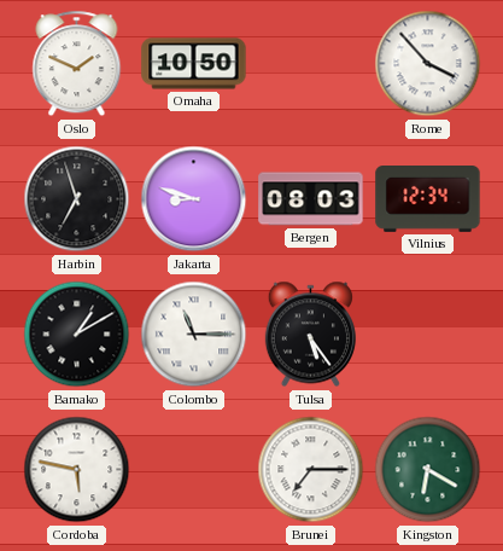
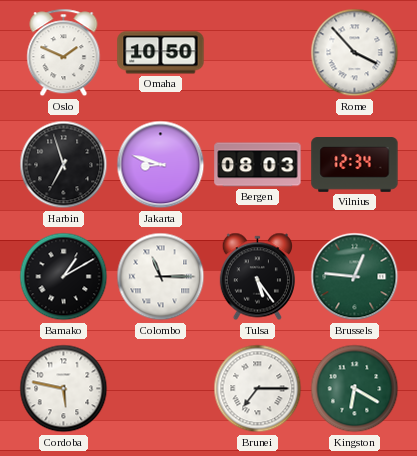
Brussels: none -> 12:46 (355, 277)
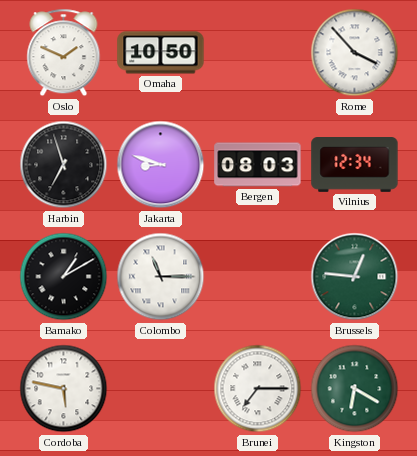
Tulsa: 5:24 -> none (257, 277)
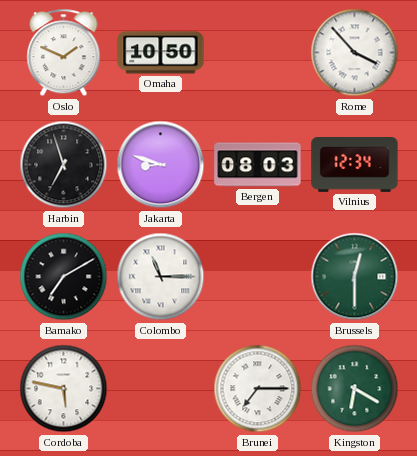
Bamako: 1:10 -> 7:10 (64, 277)
Brussels: 12:46 -> 12:30 (355, 277)
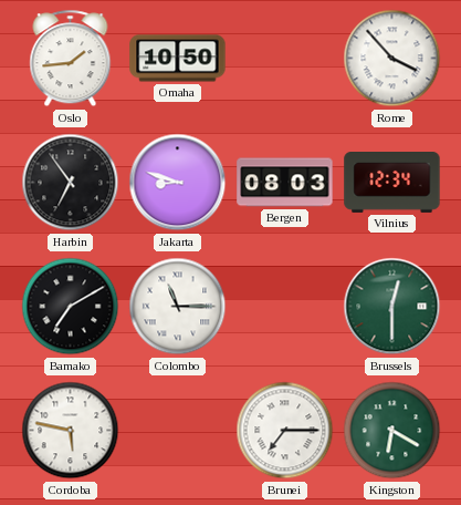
Oslo: 1:49 -> 1:44 (71, 59)
Harbin: 6:57 -> 6:54 (71, 183)
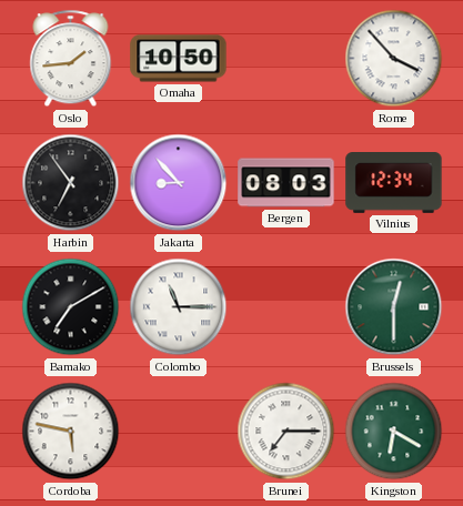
Jakarta: 8:48 -> 8:53 (179, 183)
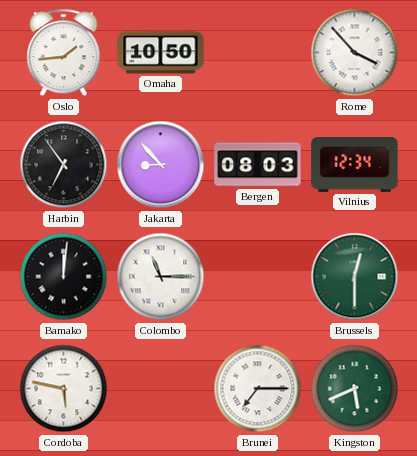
Bamako: 7:10 -> 12:01 (64, 277)
Kingston: 6:20 -> 5:41 (355, 389)
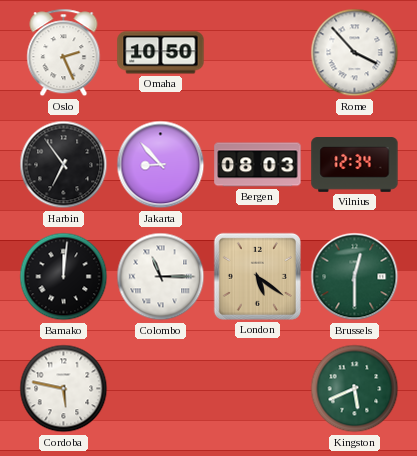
Oslo: 1:44 -> 2:26 (64, 53)
London: none -> 5:21 (257, 276)
Brunei: 7:15 -> none (258, 389)
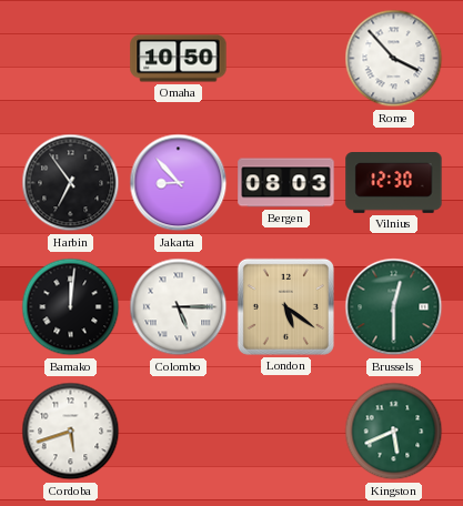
Oslo: 2:26 -> none (64, 53)
Vilnius: 12:34 -> 12:30 (394, 183)
Colombo: 11:15 -> 5:15 (179, 307)
Cordoba: 5:47 -> 5:42 (71, 432)
